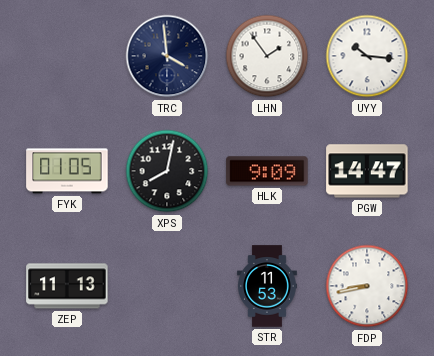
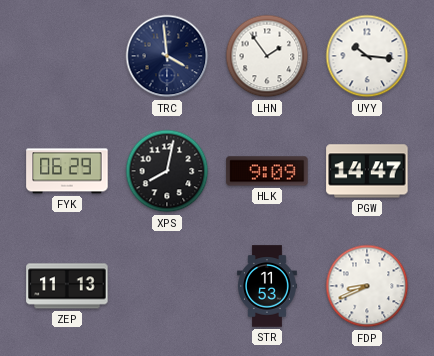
FYK: 01:05 -> 06:29 (67, 171)
FDP: 8:43 -> 8:41 (367, 286)
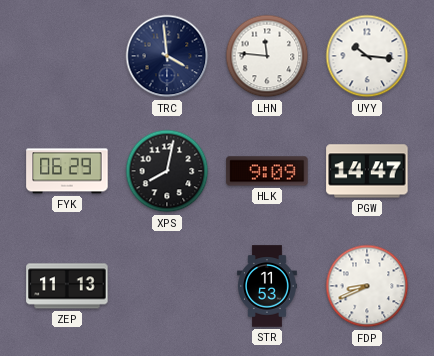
LHN: 1:54 -> 11:46 (267, 56)
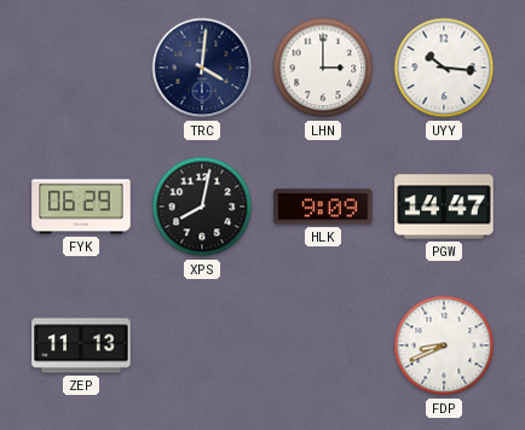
TRC: 3:59 -> 4:01 (202, 68)
LHN: 11:46 -> 3:00 (323, 68)
STR: 11:53 -> none (268, 286)
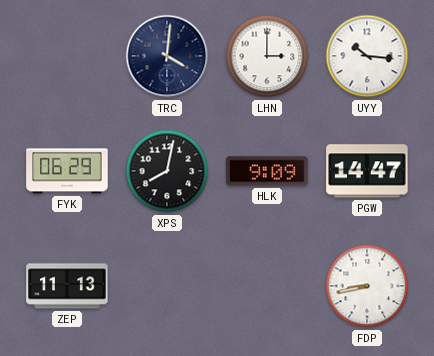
FDP: 8:41 -> 8:43 (367, 286)
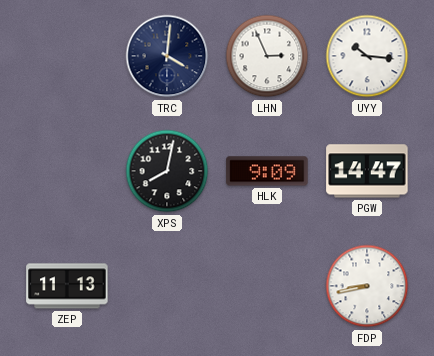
LHN: 3:00 -> 2:56 (267, 56)
FYK: 06:29 -> none (67, 171)
